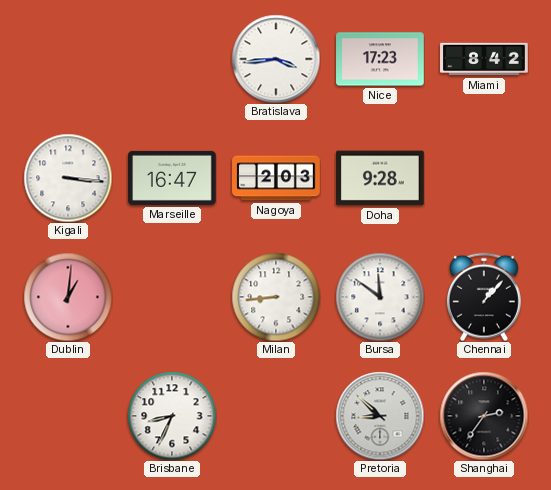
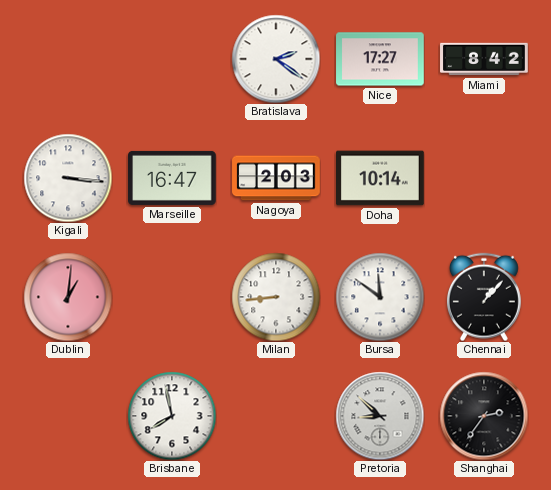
Bratislava: 3:44 -> 2:21 (276, 59)
Nice: 17:23 -> 17:27 (380, 59)
Doha: 9:28 -> 10:14 (381, 178)
Brisbane: 8:34 -> 7:58 (172, 416)
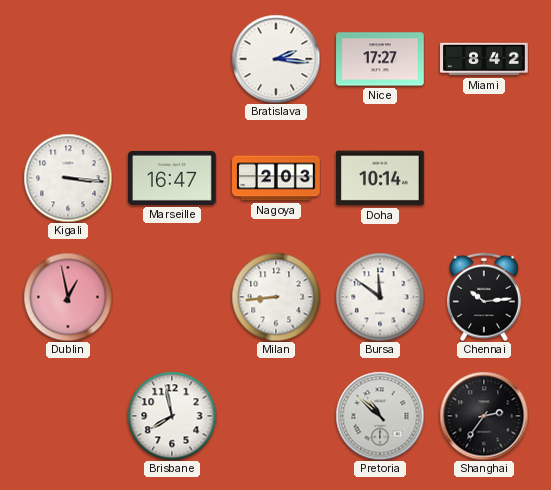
Bratislava: 2:21 -> 2:16 (276, 59)
Dublin: 1:01 -> 12:58 (68, 297)
Chennai: 1:07 -> 10:14 (484, 297)
Pretoria: 8:52 -> 10:52 (380, 416)
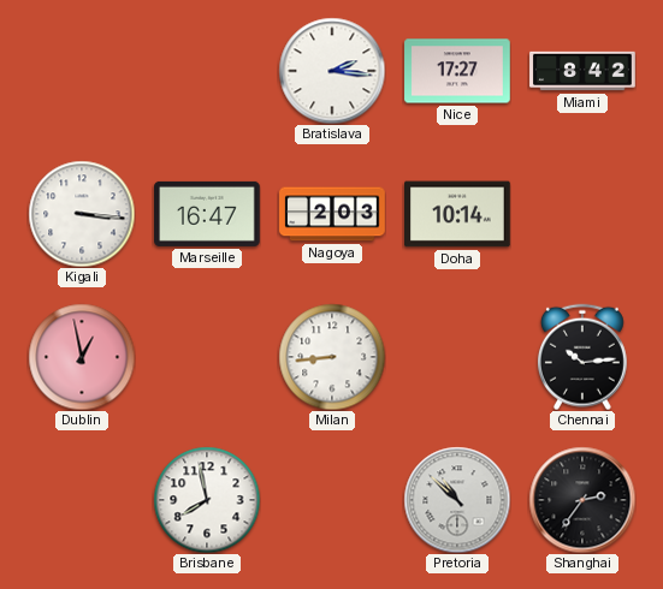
Bursa: 11:51 -> none (380, 297)
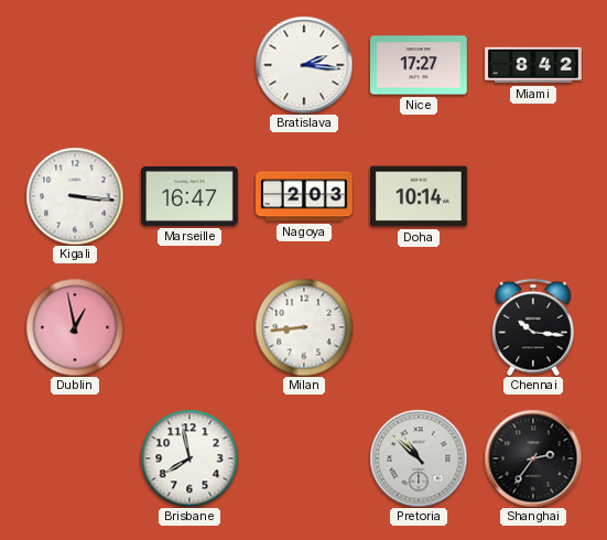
Chennai: 10:14 -> 10:16 (533, 327)
